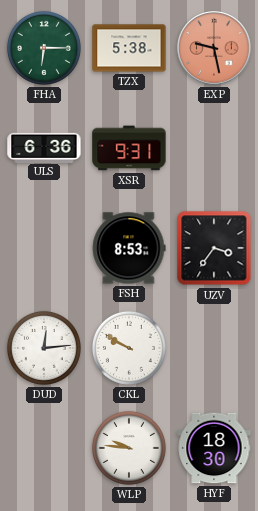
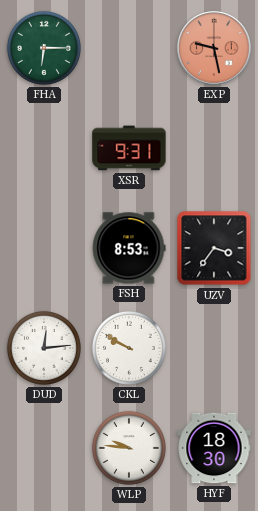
TZX: 5:38 -> none (129, 48)
ULS: 6:36 -> none (44, 147)
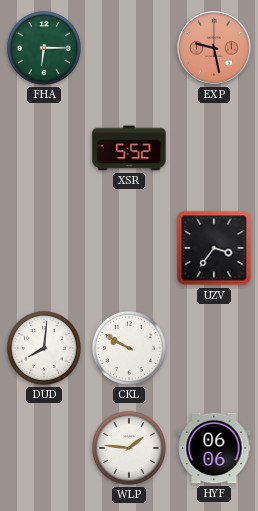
XSR: 9:31 -> 5:52 (129, 148)
FSH: 8:53 -> none (129, 248)
DUD: 12:14 -> 8:01 (44, 348)
WLP: 9:46 -> 1:46 (129, 448)
HYF: 18:30 -> 06:06 (214, 448)
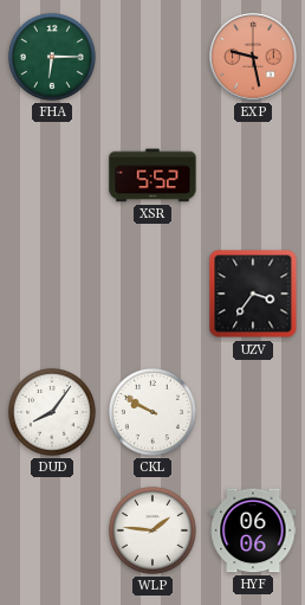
DUD: 8:01 -> 8:06 (52, 412)
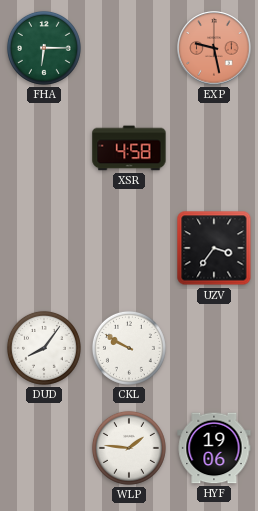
XSR: 5:52 -> 4:58 (129, 148)
HYF: 06:06 -> 19:06 (214, 448)
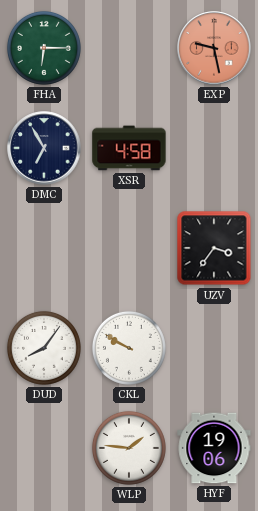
DMC: none -> 6:55 (44, 148)
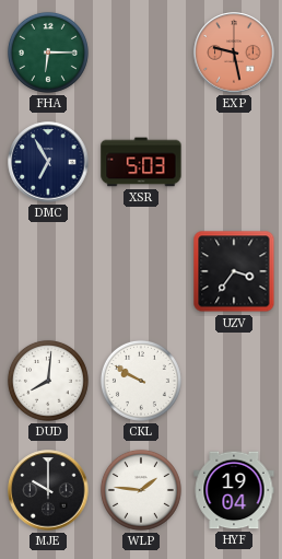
XSR: 4:58 -> 5:03 (141, 162)
DUD: 8:06 -> 8:01 (48, 381)
MJE: none -> 10:00 (48, 490)
HYF: 19:06 -> 19:04 (234, 490)
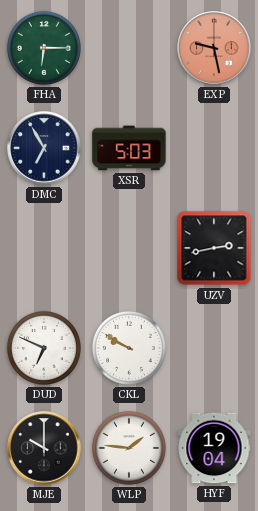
UZV: 3:36 -> 2:43 (214, 248)
DUD: 8:01 -> 6:49 (44, 348)
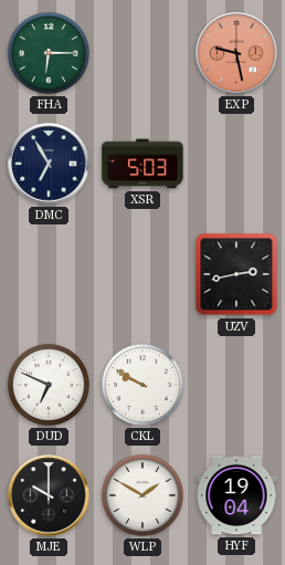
WLP: 1:46 -> 1:50 (142, 495)
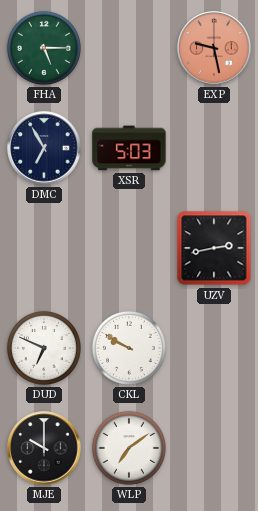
FHA: 6:15 -> 5:15 (44, 48)
WLP: 1:50 -> 7:09 (129, 448)
HYF: 19:04 -> none (236, 495)
